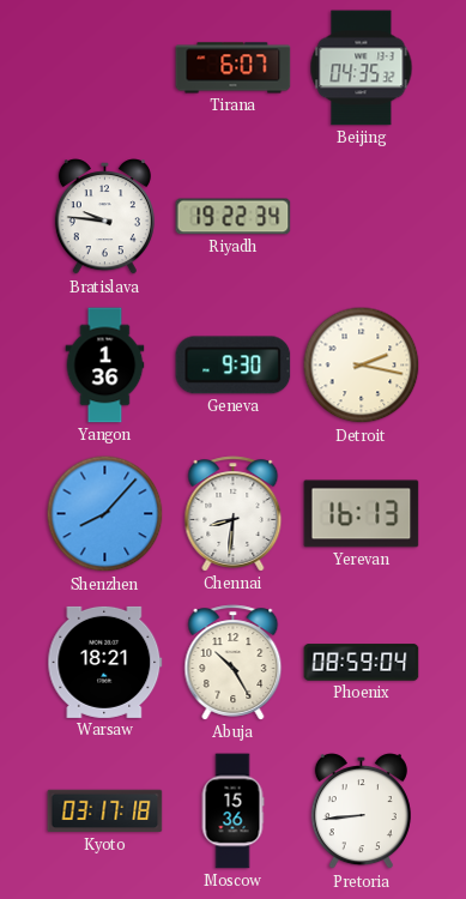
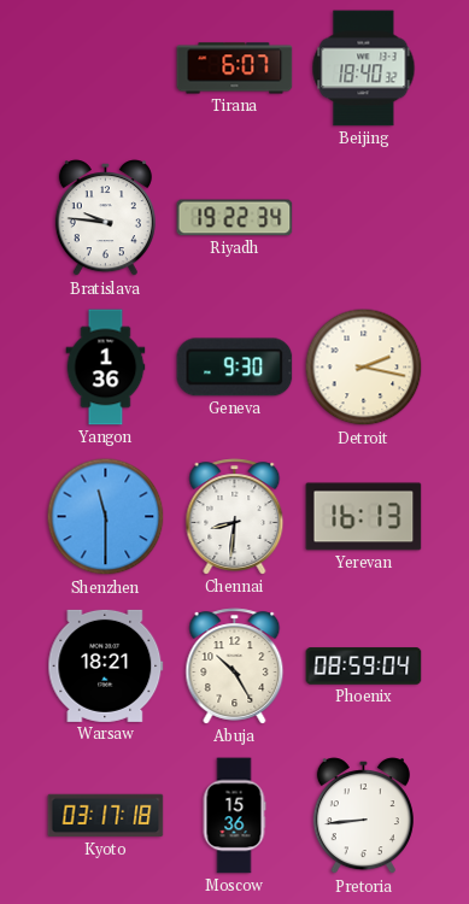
Beijing: 04:35 -> 18:40 (364, 69)
Shenzhen: 8:07 -> 11:30 (106, 517)
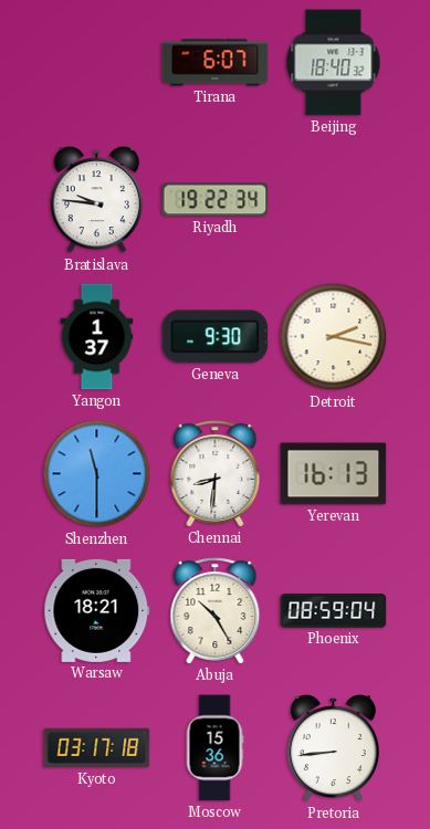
Yangon: 1:36 -> 1:37 (97, 337)
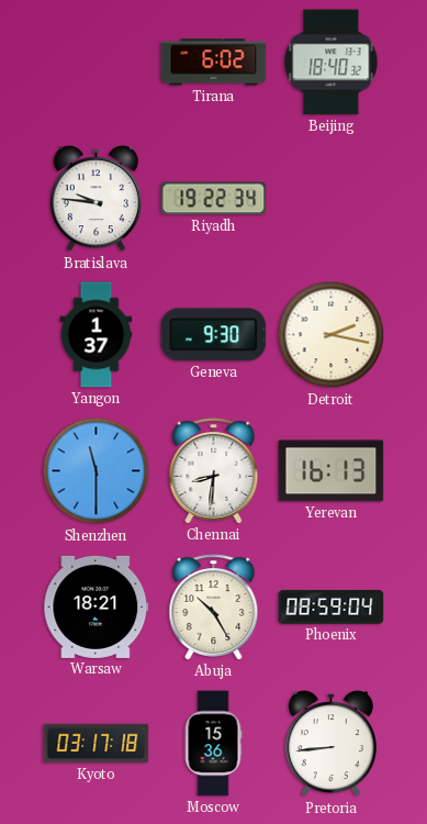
Tirana: 6:07 -> 6:02 (214, 63)
